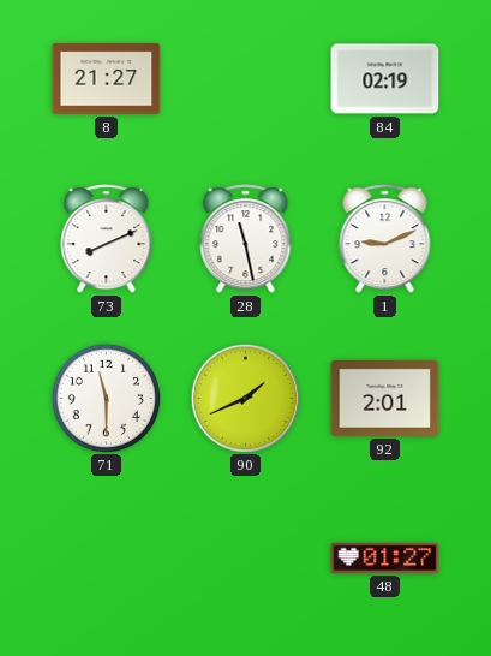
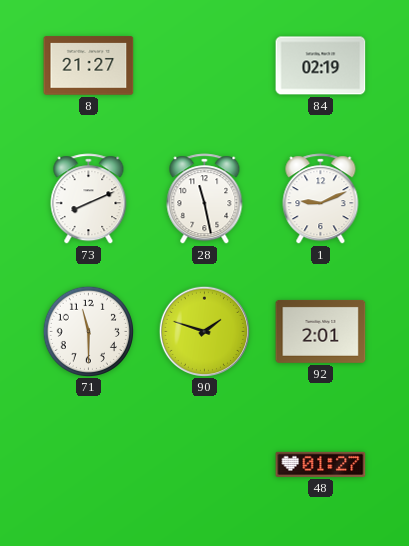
90: 1:41 -> 1:48 (204, 331)
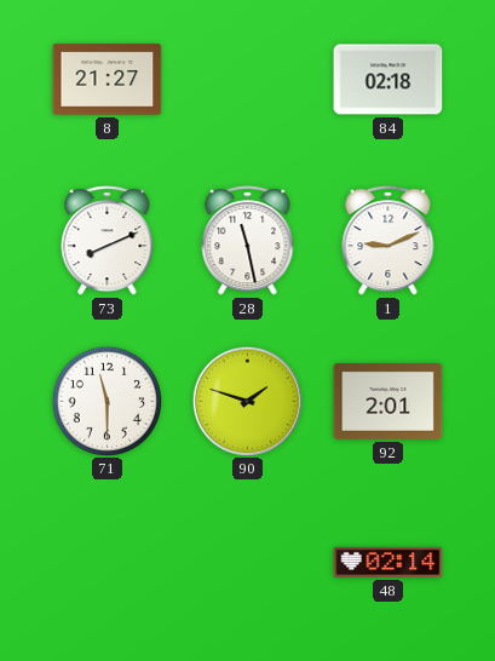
84: 02:19 -> 02:18 (388, 80)
48: 01:27 -> 02:14 (388, 562)
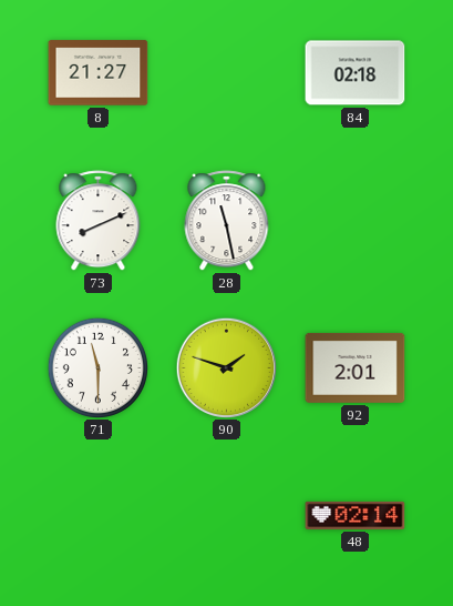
1: 9:11 -> none (388, 241)
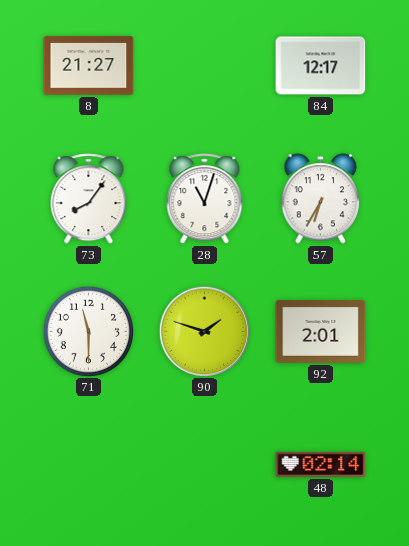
84: 02:18 -> 12:17 (321, 66)
73: 8:11 -> 8:06 (89, 199)
28: 11:28 -> 11:03 (205, 199)
57: none -> 6:35 (320, 199)
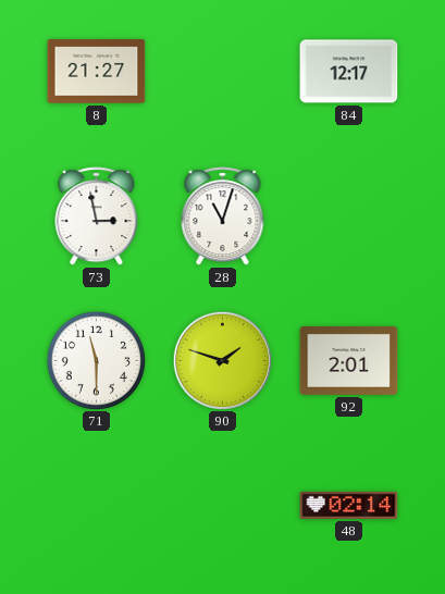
73: 8:06 -> 2:58 (97, 216)
57: 6:35 -> none (320, 199)
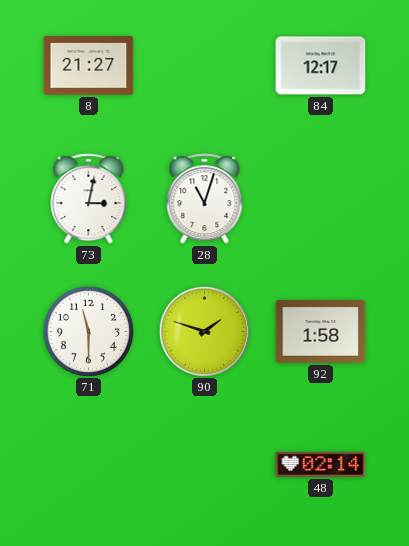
73: 2:58 -> 3:02 (89, 199)
92: 2:01 -> 1:58 (321, 331)
